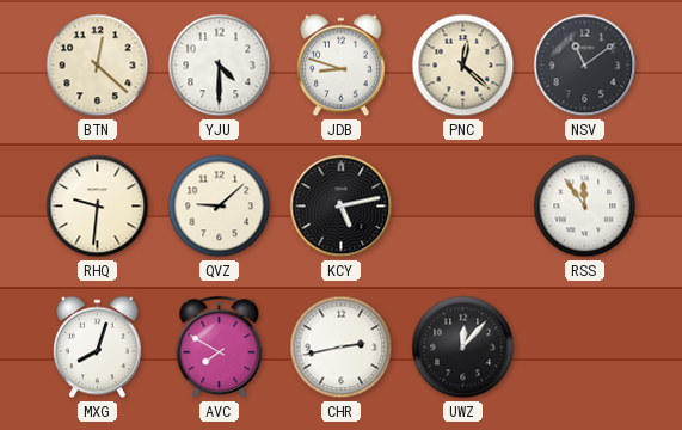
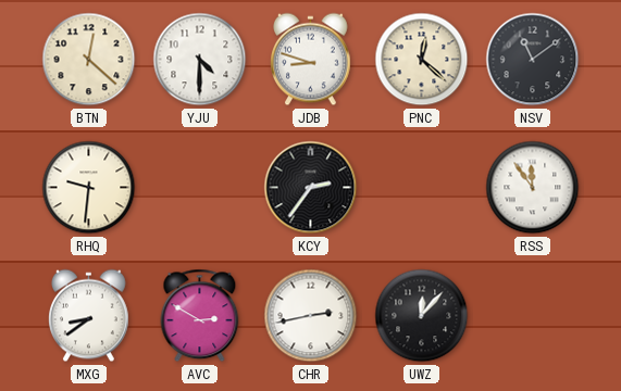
QVZ: 9:08 -> none (220, 207)
KCY: 5:13 -> 2:36 (311, 188)
MXG: 8:03 -> 8:39 (89, 316)
AVC: 7:50 -> 2:50 (200, 316)
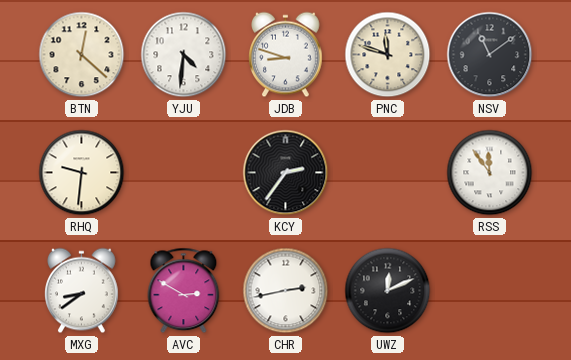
YJU: 4:30 -> 4:31 (184, 55)
PNC: 12:22 -> 11:48 (388, 55)
UWZ: 12:07 -> 12:11 (388, 291)
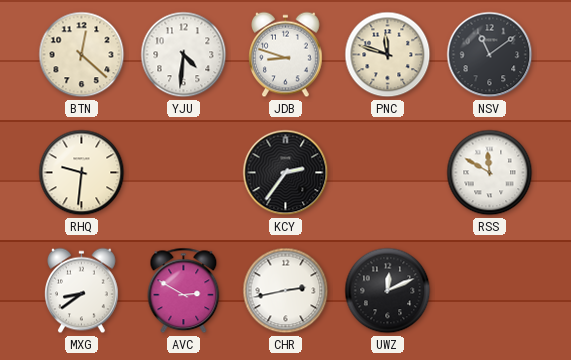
RSS: 11:54 -> 11:50 (490, 173)
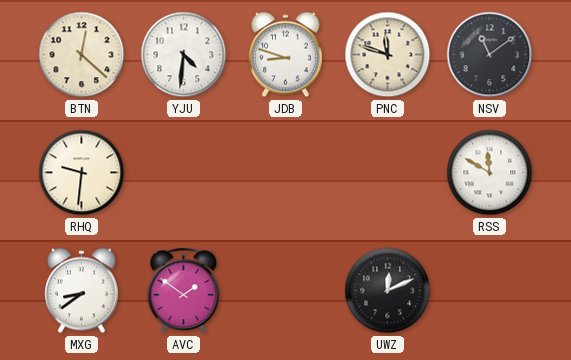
KCY: 2:36 -> none (286, 173)
AVC: 2:50 -> 1:51 (184, 291)
CHR: 2:43 -> none (286, 291)
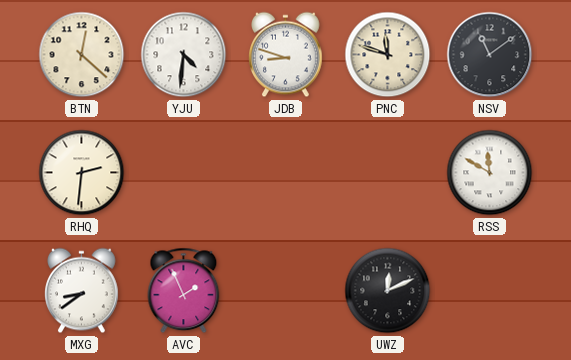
RHQ: 9:31 -> 2:31 (82, 173)
AVC: 1:51 -> 1:56 (184, 291)
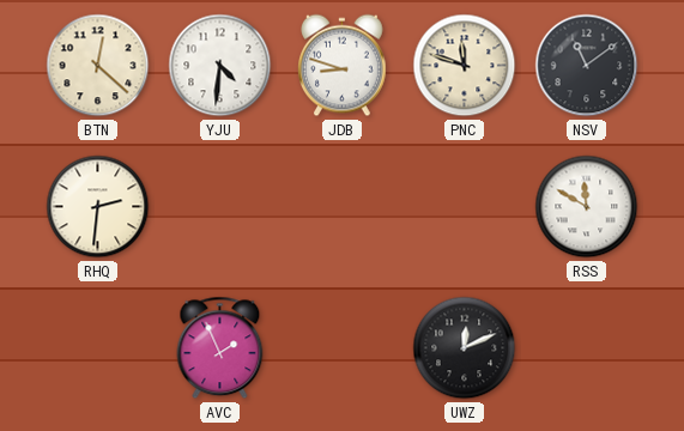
MXG: 8:39 -> none (82, 291)
